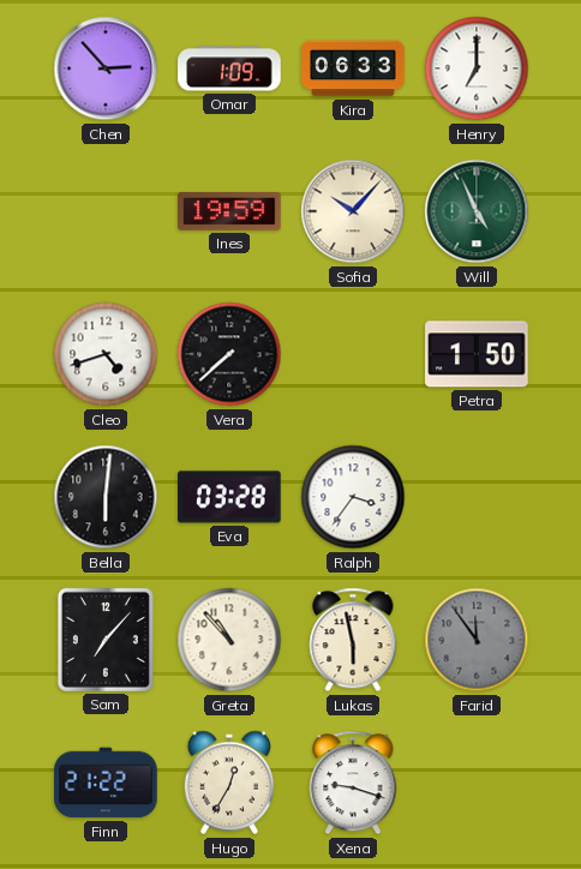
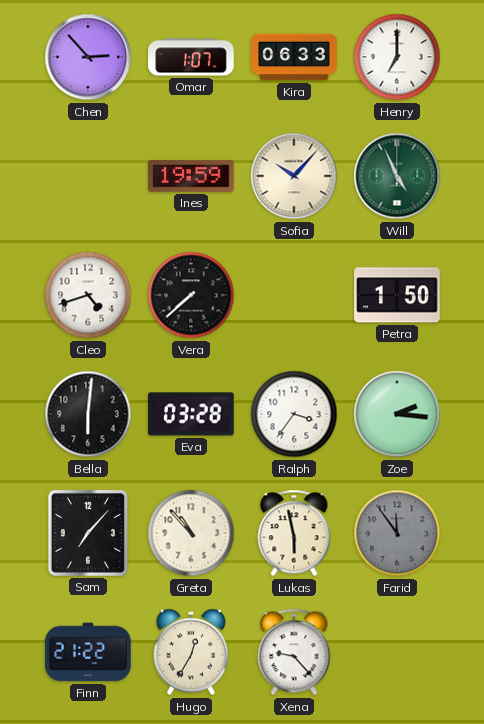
Omar: 1:09 -> 1:07 (191, 57)
Zoe: none -> 2:16 (397, 414)
Xena: 9:18 -> 9:23 (294, 652)
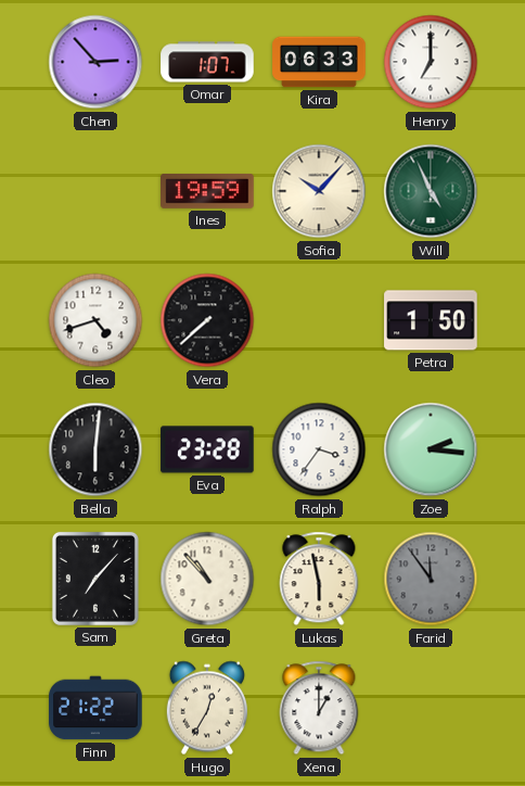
Eva: 03:28 -> 23:28 (207, 449)
Xena: 9:23 -> 1:00 (319, 708)
